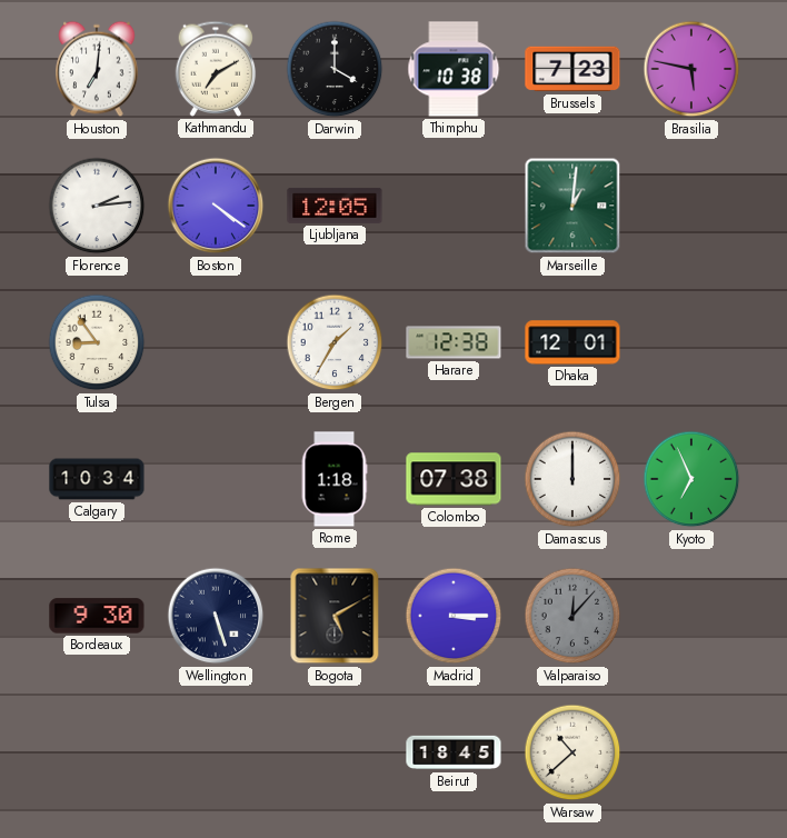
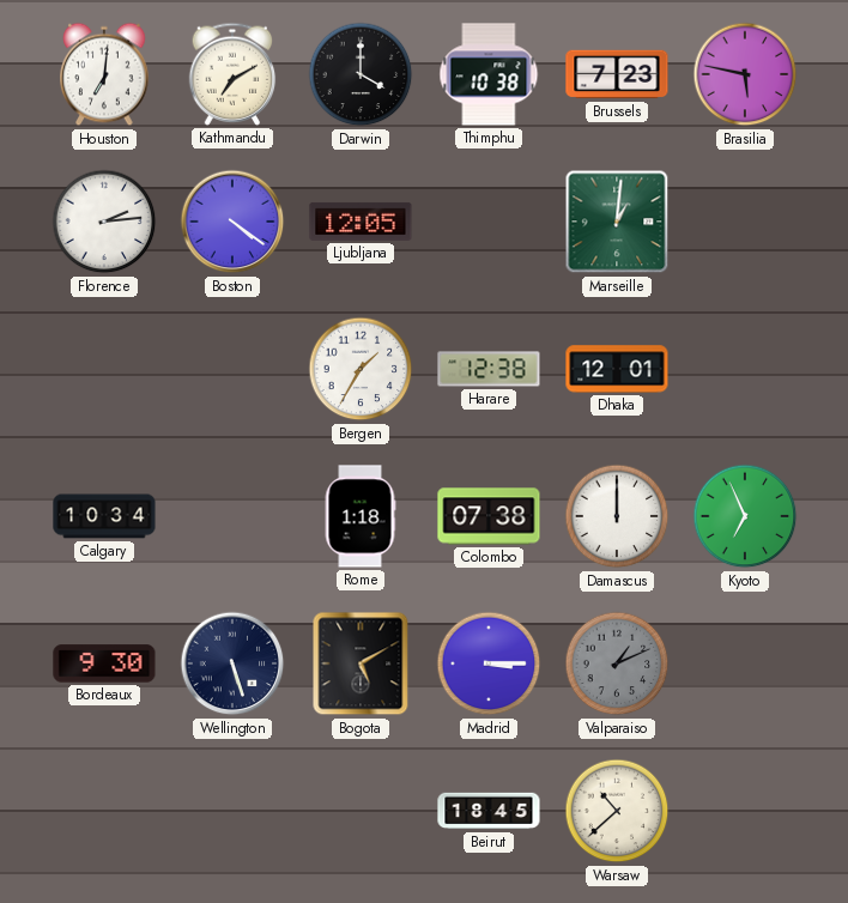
Tulsa: 8:54 -> none (97, 342)
Valparaiso: 12:07 -> 1:11 (617, 663)
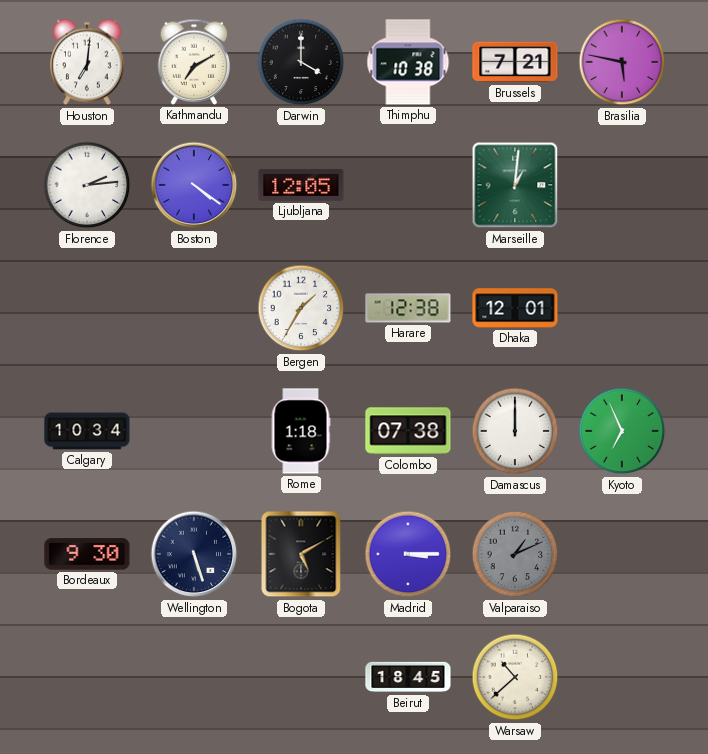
Brussels: 7:23 -> 7:21 (515, 62)
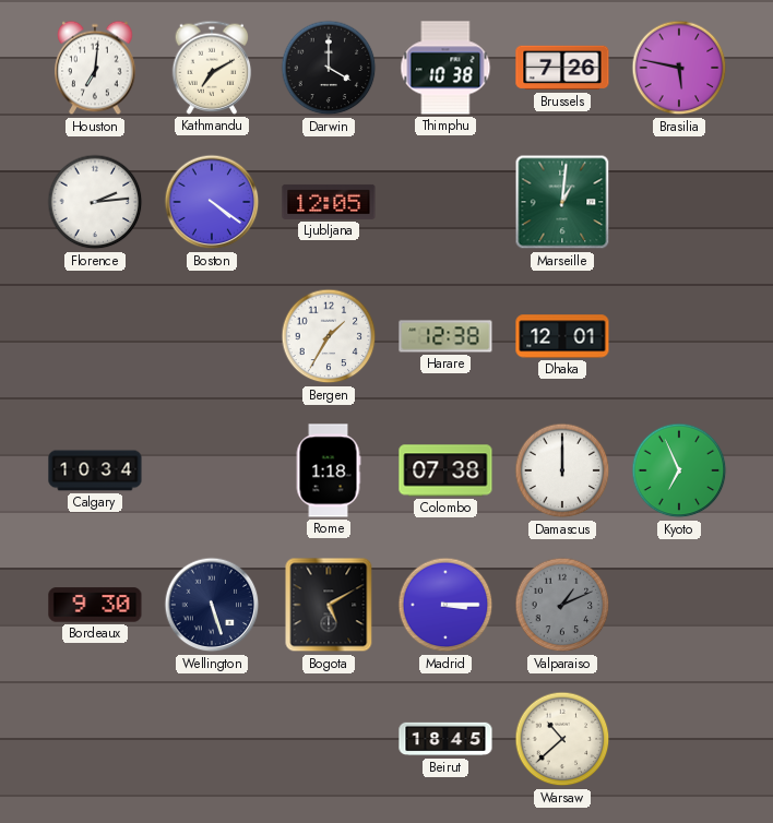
Brussels: 7:21 -> 7:26 (562, 68)
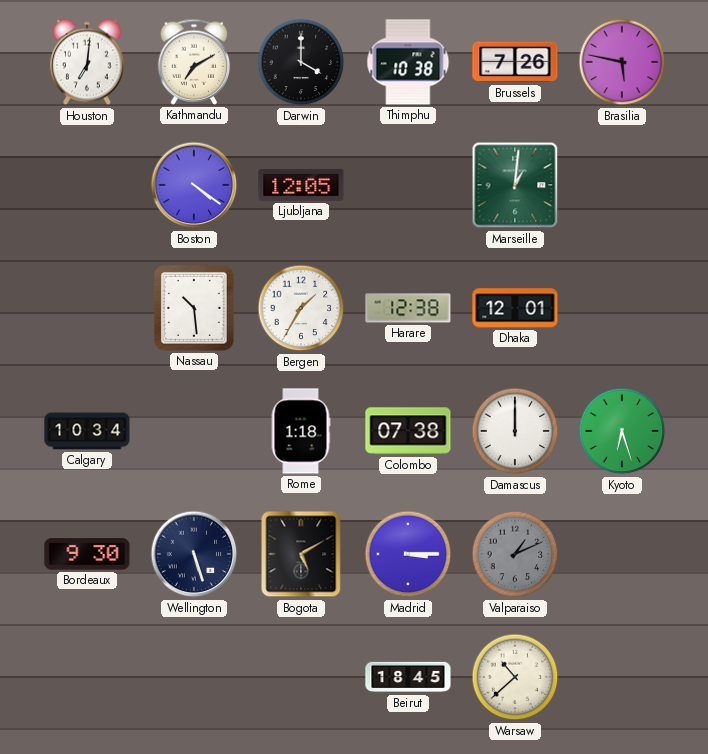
Florence: 2:14 -> none (95, 202)
Nassau: none -> 10:29 (194, 308)
Kyoto: 6:56 -> 6:27 (622, 431)
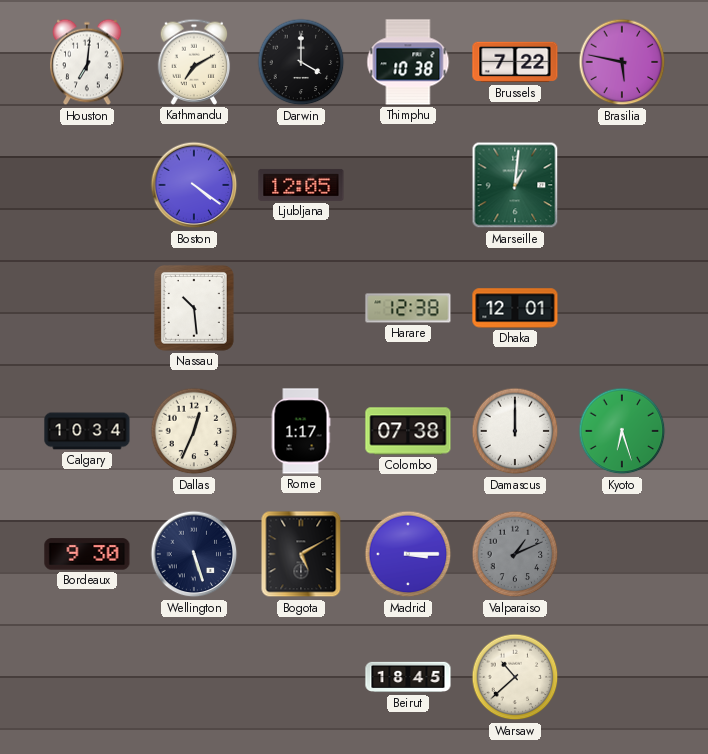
Brussels: 7:26 -> 7:22 (515, 62)
Bergen: 1:35 -> none (301, 308)
Dallas: none -> 12:34 (194, 431)
Rome: 1:18 -> 1:17 (301, 431)
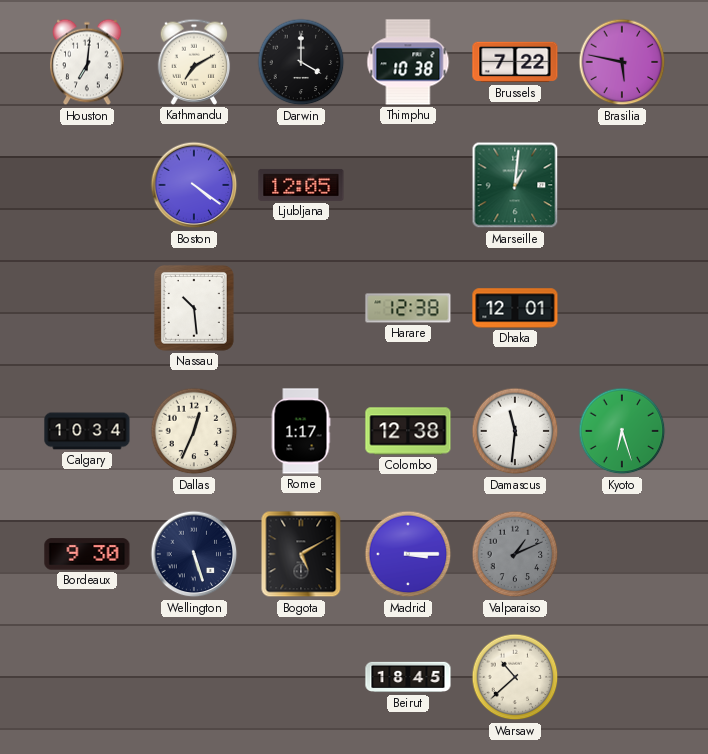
Colombo: 07:38 -> 12:38 (408, 431)
Damascus: 12:00 -> 11:31 (515, 431)
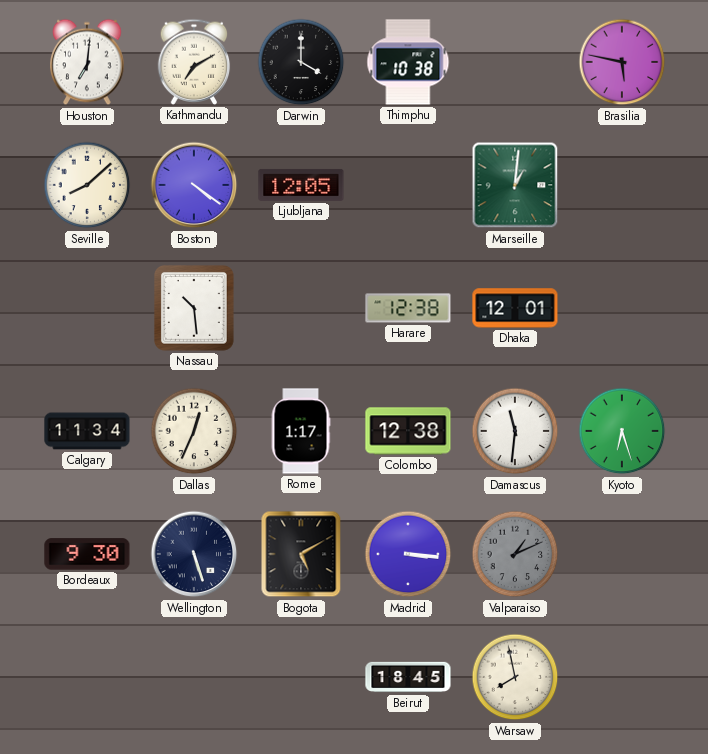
Brussels: 7:22 -> none (515, 62)
Seville: none -> 8:08 (87, 185)
Calgary: 10:34 -> 11:34 (87, 431)
Madrid: 3:15 -> 3:16 (408, 554)
Warsaw: 10:38 -> 7:58 (515, 677)
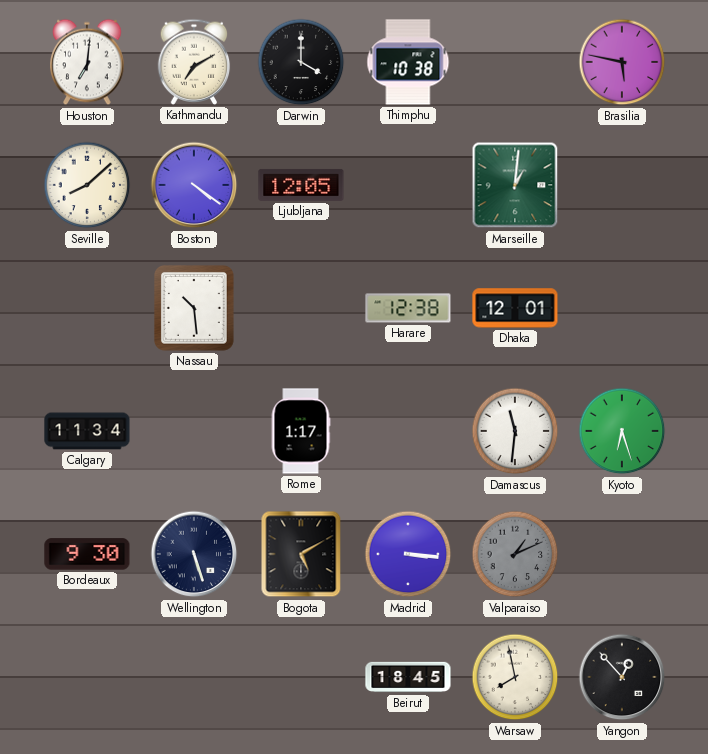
Dallas: 12:34 -> none (194, 431)
Colombo: 12:38 -> none (408, 431)
Yangon: none -> 12:53 (622, 677)
